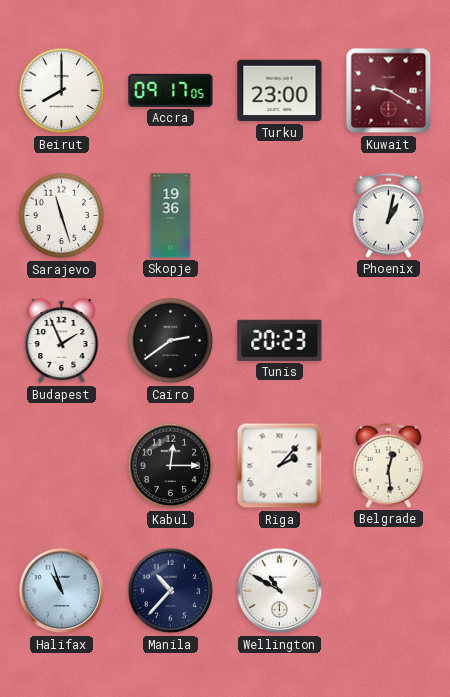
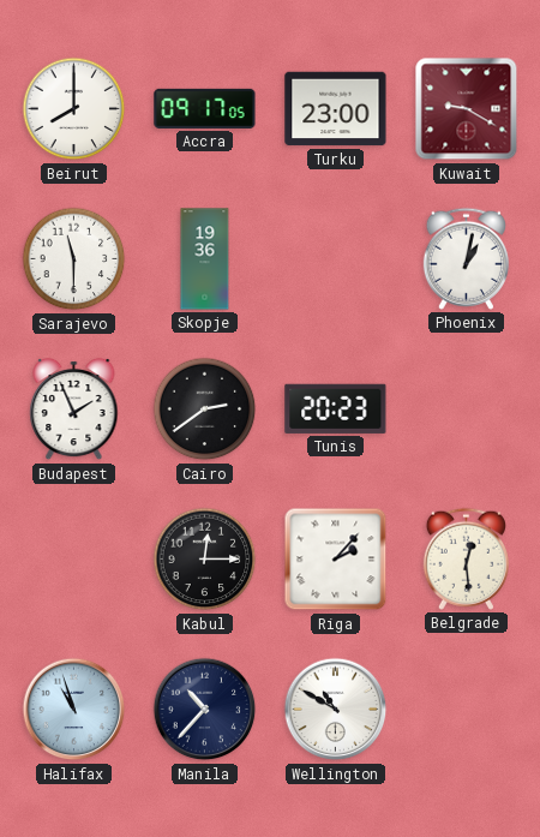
Sarajevo: 11:27 -> 11:30 (74, 259)
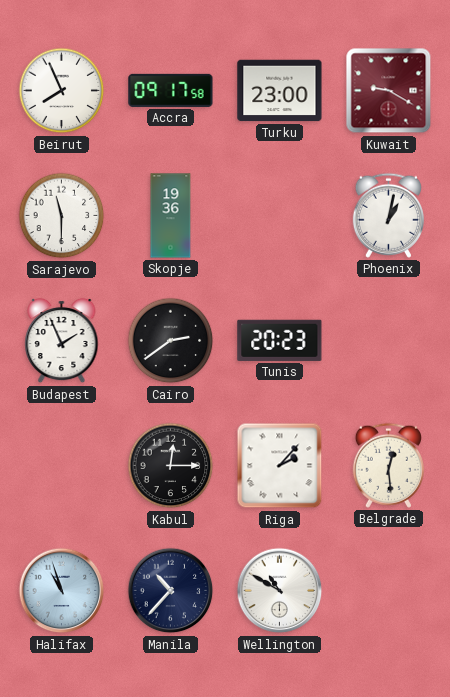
Beirut: 8:00 -> 7:56 (62, 91)
Accra: 09:17:05 -> 09:17:58 (171, 90)
